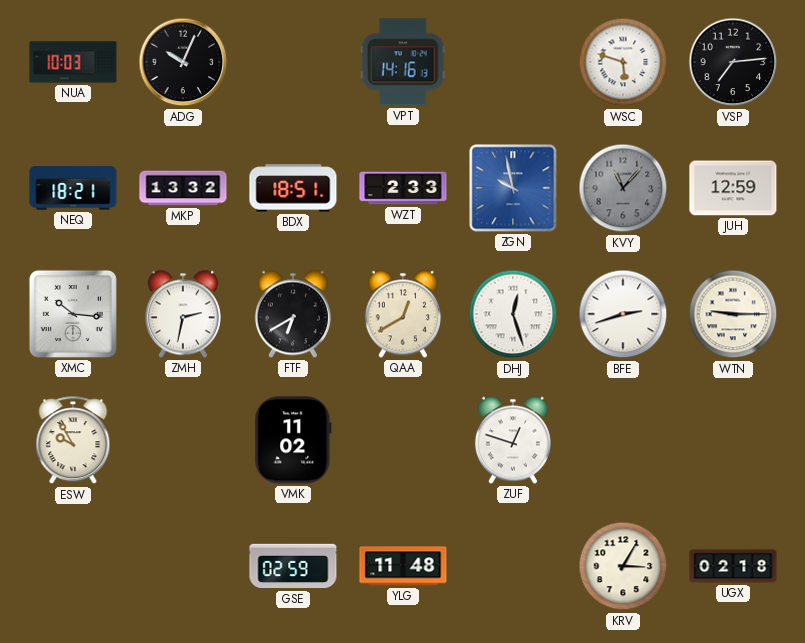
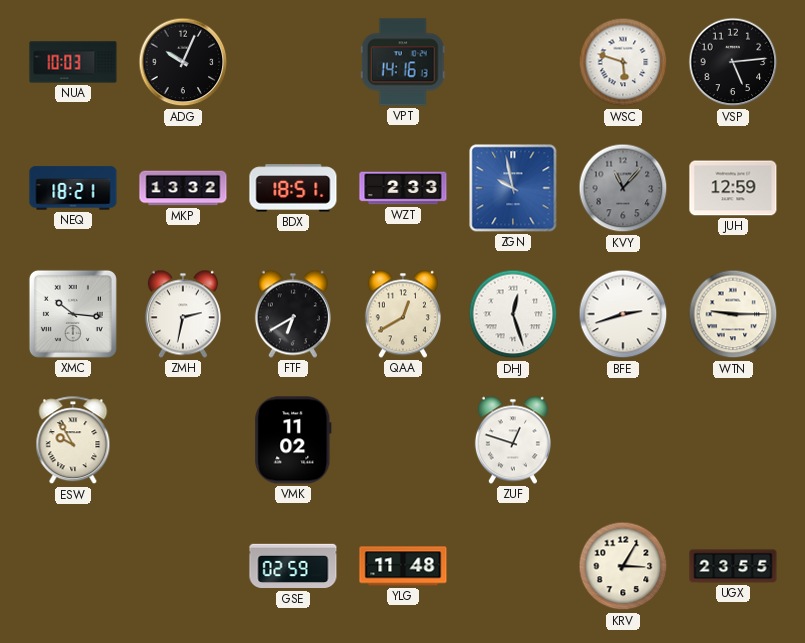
VSP: 7:14 -> 5:14 (733, 62)
UGX: 02:18 -> 23:55 (733, 566)
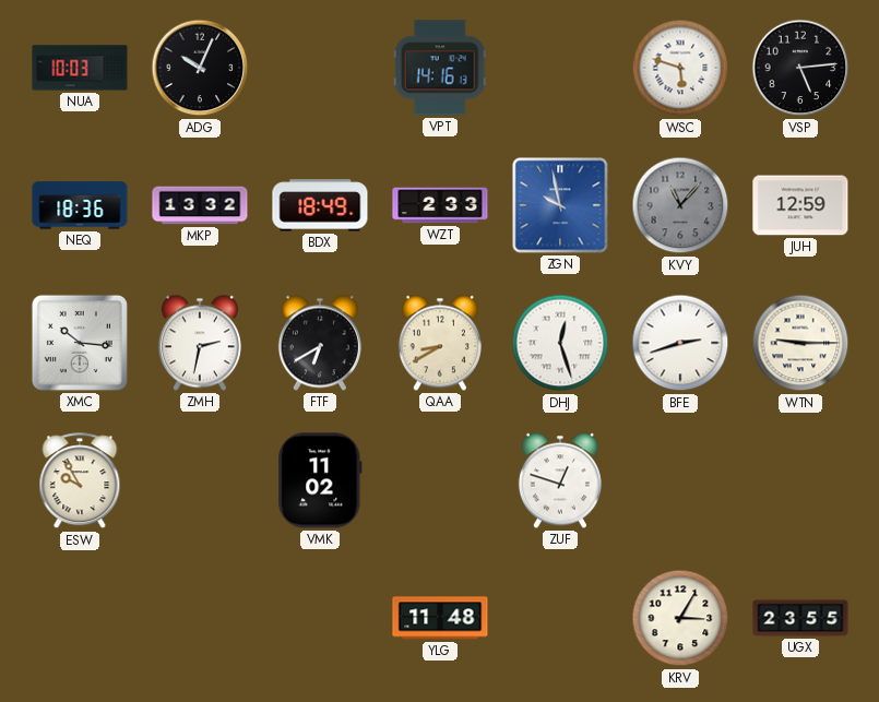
NEQ: 18:21 -> 18:36 (80, 205)
BDX: 18:51 -> 18:49 (320, 205)
QAA: 12:40 -> 8:40 (440, 343)
GSE: 02:59 -> none (293, 566)
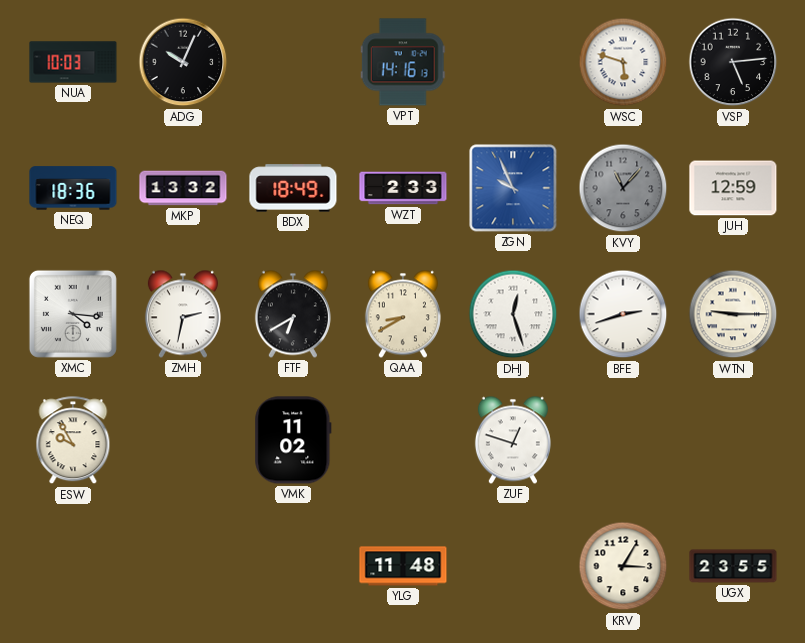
ZGN: 9:58 -> 9:56 (513, 188)
XMC: 10:16 -> 4:16 (73, 314)
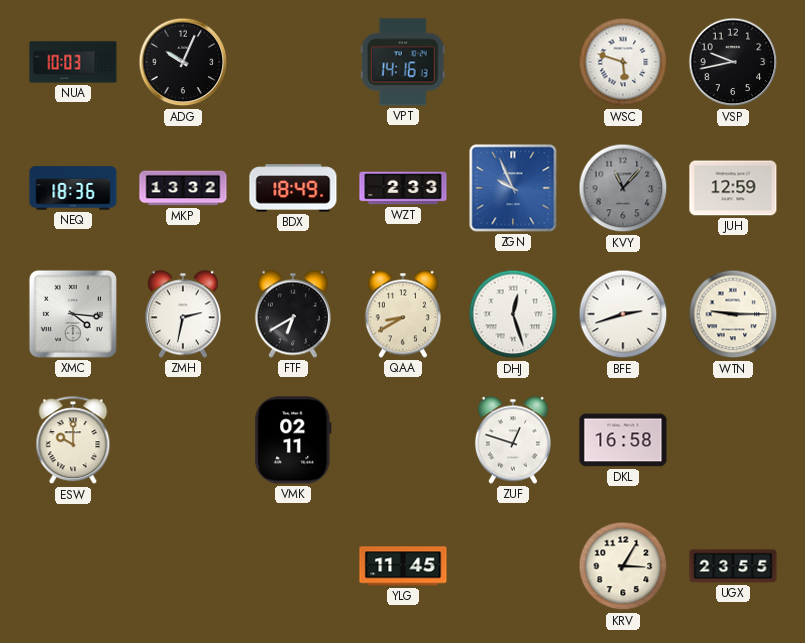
VSP: 5:14 -> 9:43 (733, 62)
ESW: 9:55 -> 10:00 (73, 441)
VMK: 11:02 -> 02:11 (293, 440)
DKL: none -> 16:58 (623, 440)
YLG: 11:48 -> 11:45 (403, 566)
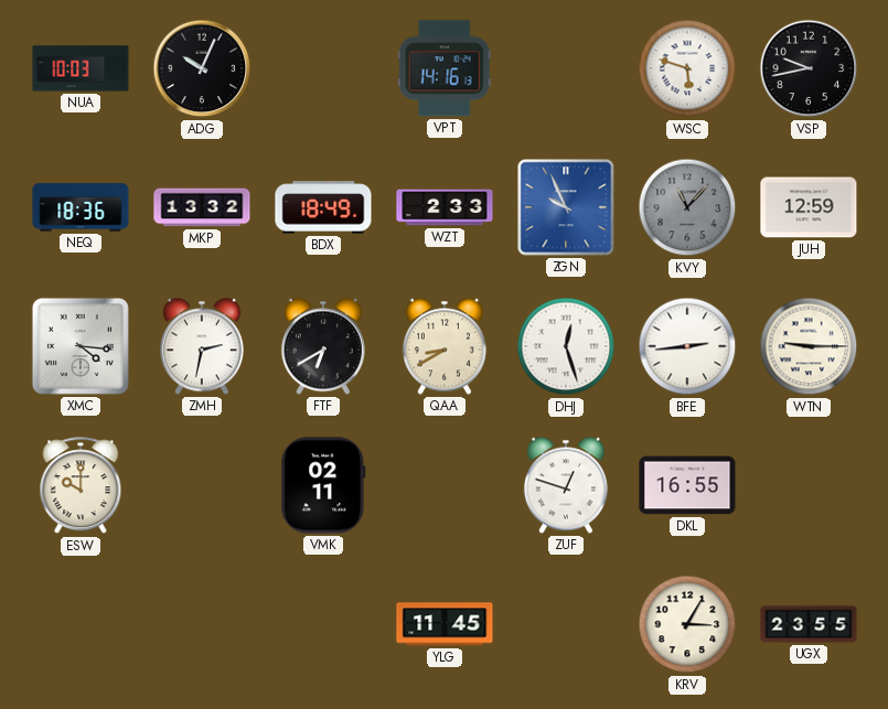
BFE: 2:42 -> 2:44 (687, 346)
DKL: 16:58 -> 16:55 (687, 485)
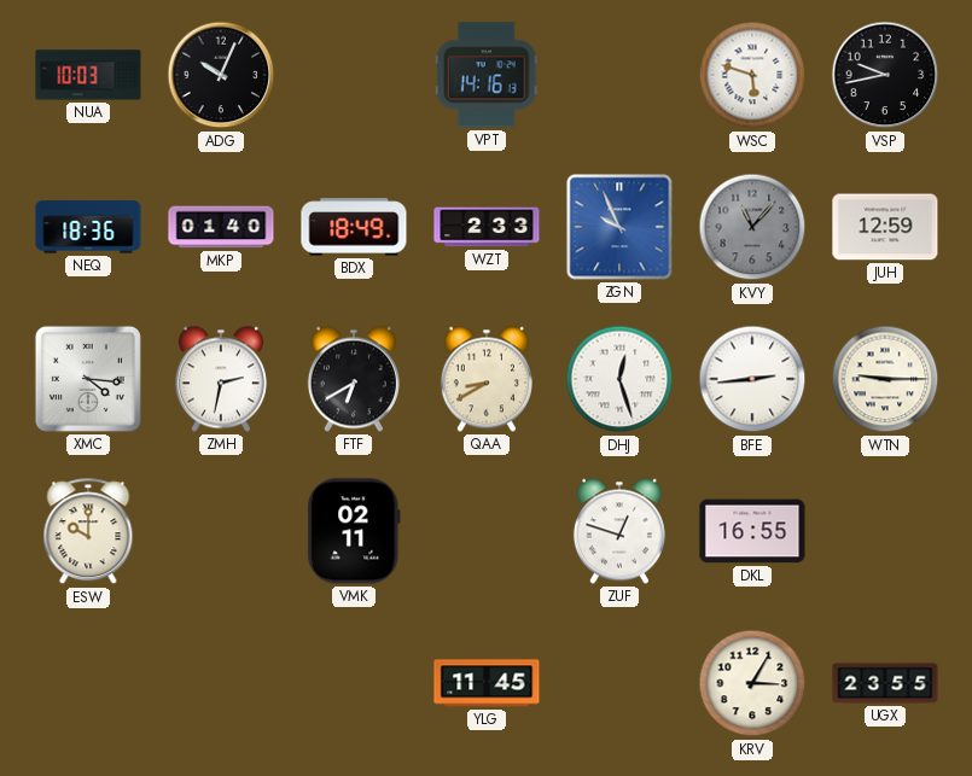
MKP: 13:32 -> 01:40 (221, 227)
